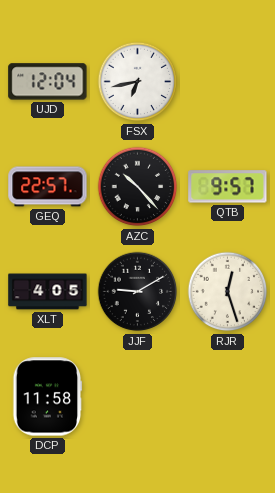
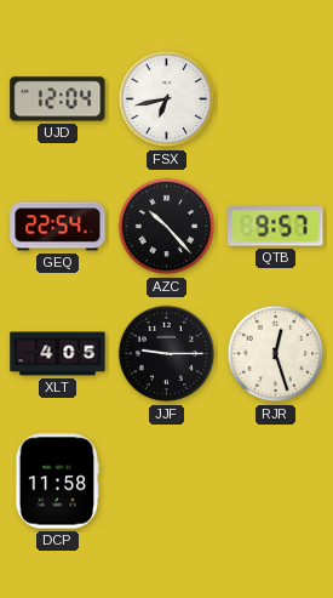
GEQ: 22:57 -> 22:54 (58, 227)
JJF: 9:10 -> 9:15 (167, 354)
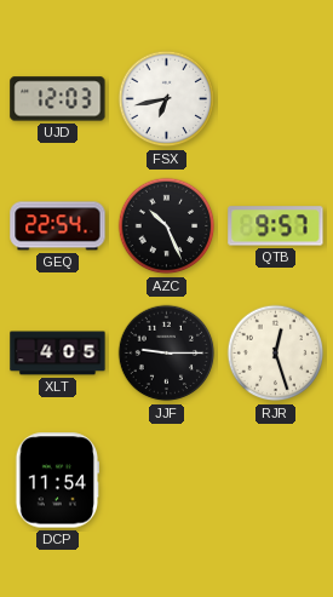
UJD: 12:04 -> 12:03 (58, 99)
AZC: 10:23 -> 10:26 (167, 226)
DCP: 11:58 -> 11:54 (58, 481)
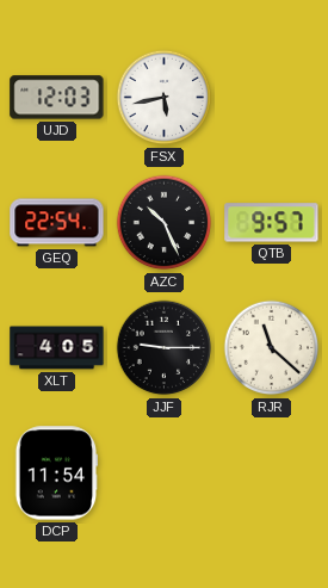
FSX: 6:43 -> 5:43 (165, 98)
RJR: 12:27 -> 11:22 (272, 348)
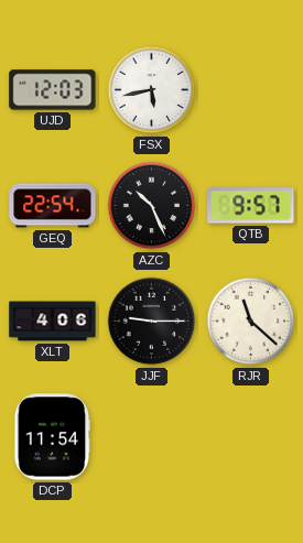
XLT: 4:05 -> 4:06 (53, 322)
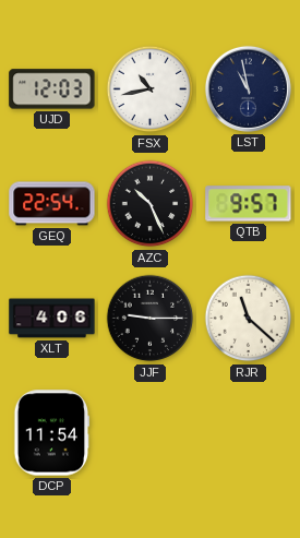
FSX: 5:43 -> 10:43 (151, 89)
LST: none -> 10:58 (248, 88)
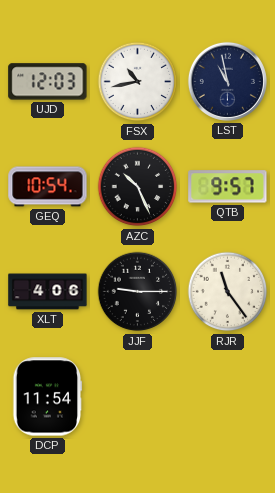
GEQ: 22:54 -> 10:54 (48, 187)
RJR: 11:22 -> 11:24 (228, 292)
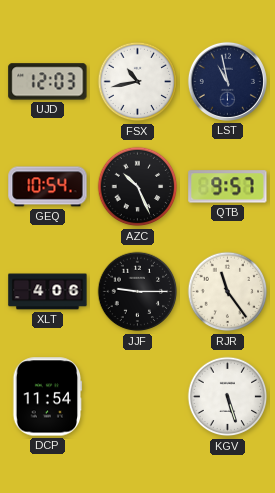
KGV: none -> 5:27 (228, 397)
